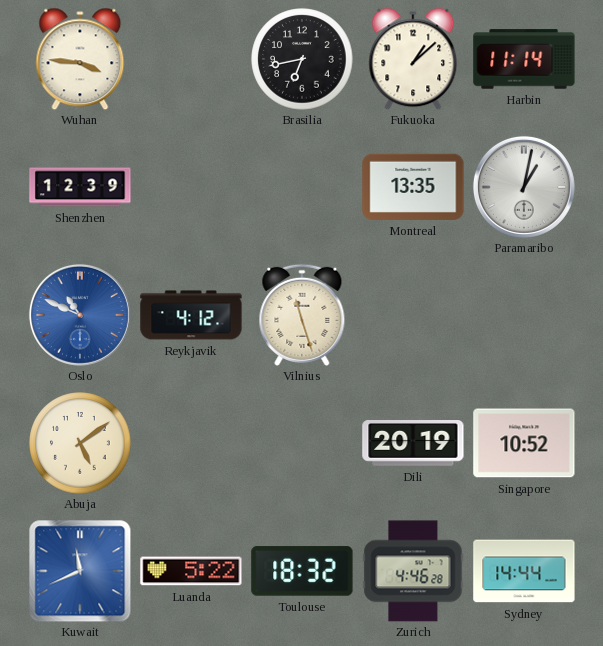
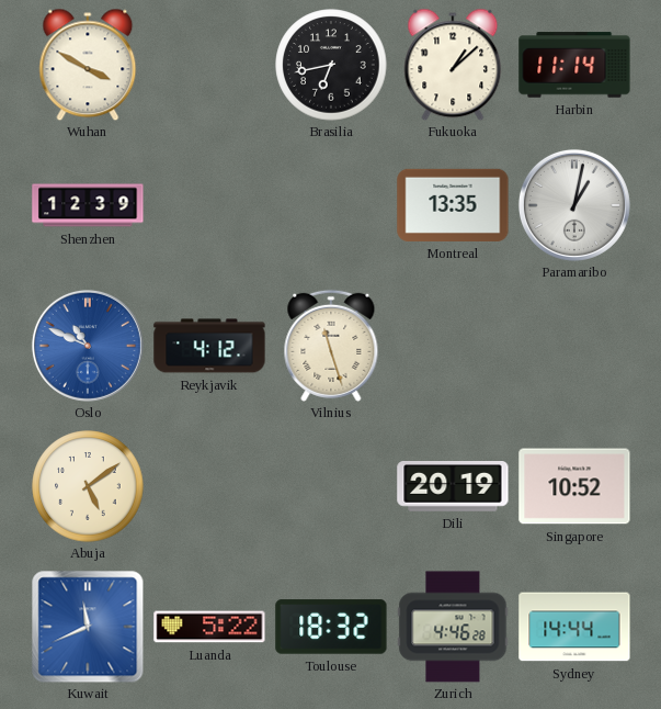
Wuhan: 3:46 -> 3:50 (88, 65)
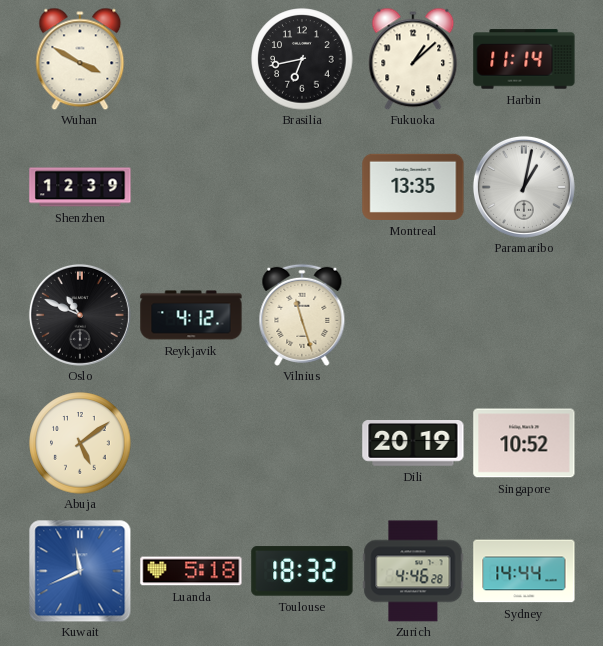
Oslo dial: blue -> black (80, 315)
Luanda: 5:22 -> 5:18 (191, 571)
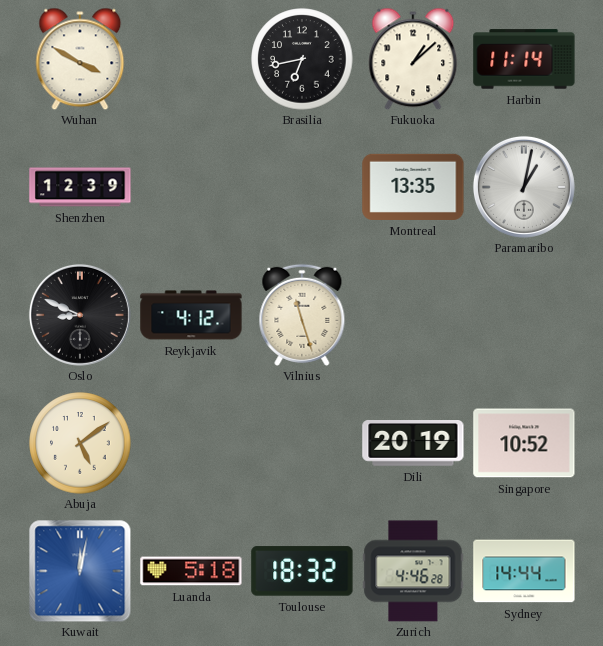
Oslo: 10:49 -> 8:49 (80, 315)
Kuwait: 11:41 -> 12:02 (80, 571)
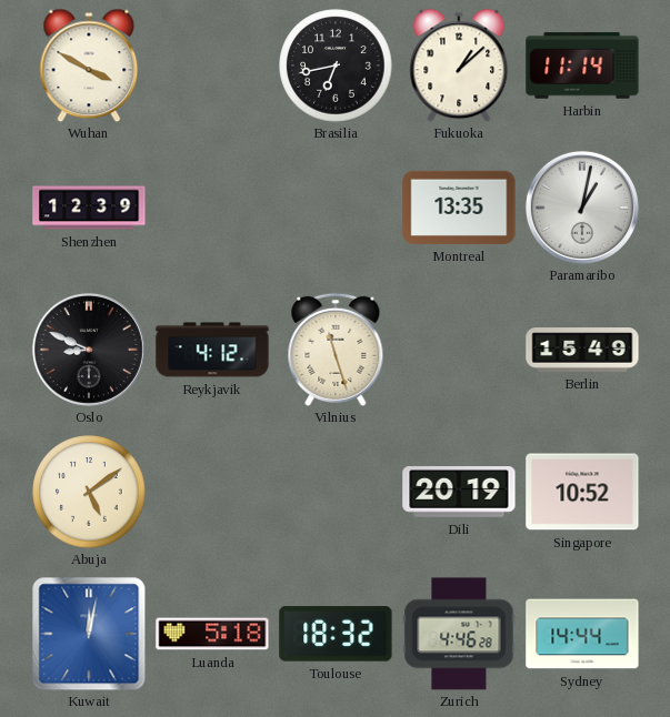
Berlin: none -> 15:49 (582, 350)
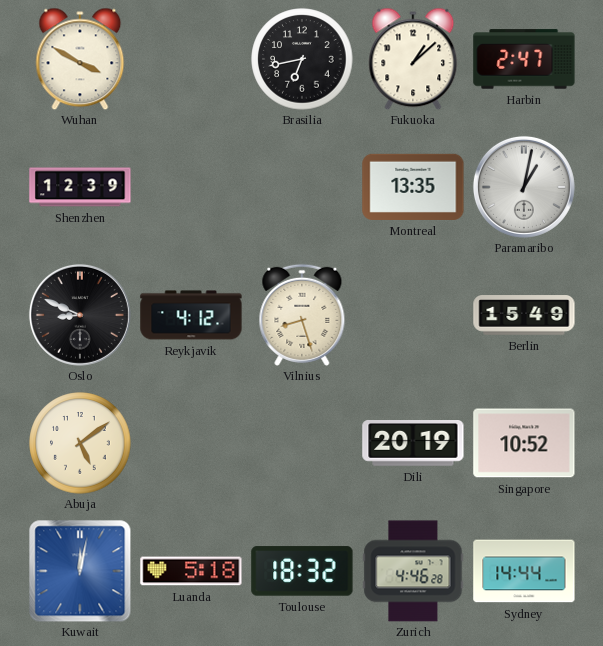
Harbin: 11:14 -> 2:47 (524, 59)
Vilnius: 11:27 -> 8:27 (302, 315)
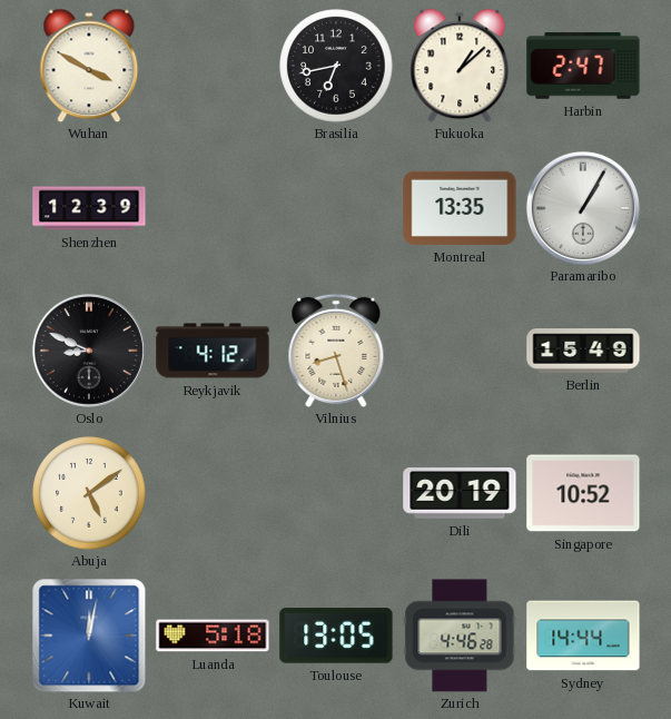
Paramaribo: 1:02 -> 1:05 (583, 208)
Toulouse: 18:32 -> 13:05 (336, 636)
